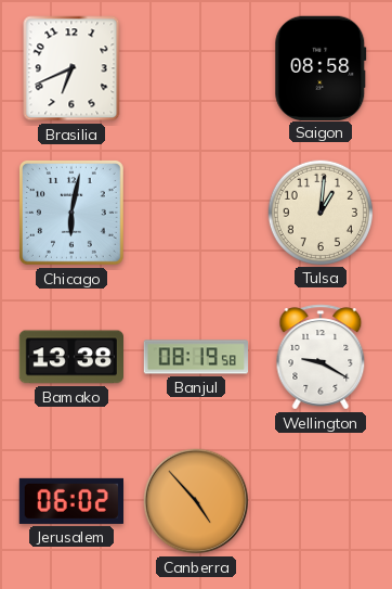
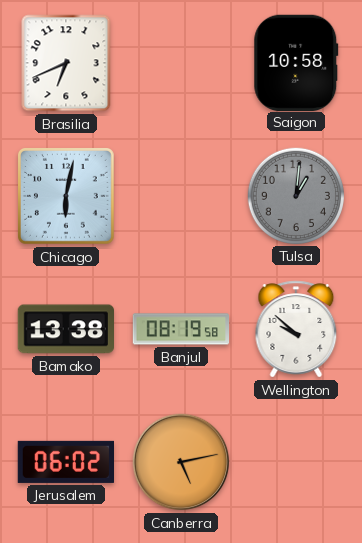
Saigon: 08:58 -> 10:58 (296, 62)
Tulsa dial: cream -> grey (295, 195)
Wellington: 9:20 -> 9:52 (296, 329)
Canberra: 4:53 -> 5:13 (181, 462)
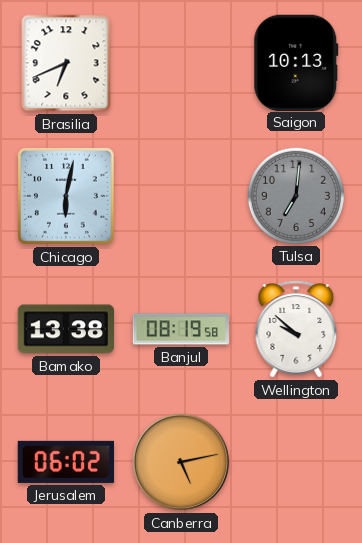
Saigon: 10:58 -> 10:13 (296, 62)
Tulsa: 1:01 -> 7:01 (295, 195)
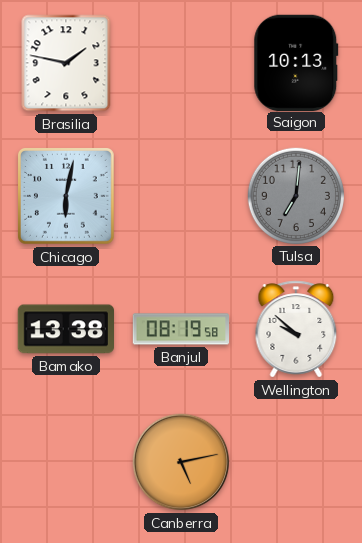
Brasilia: 6:41 -> 1:47 (66, 63)
Jerusalem: 06:02 -> none (65, 462)
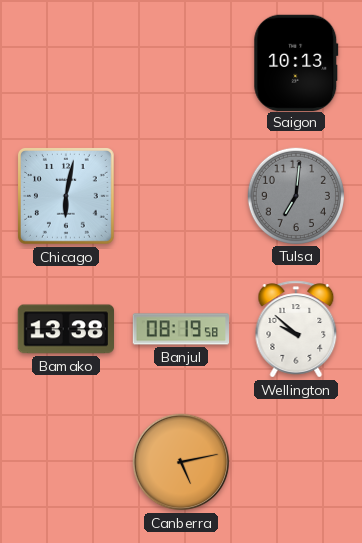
Brasilia: 1:47 -> none (66, 63)
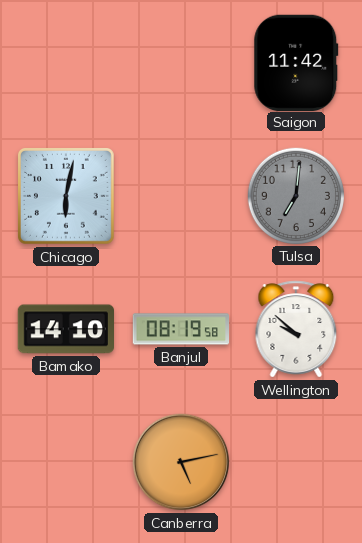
Saigon: 10:13 -> 11:42 (296, 62)
Bamako: 13:38 -> 14:10 (65, 329)
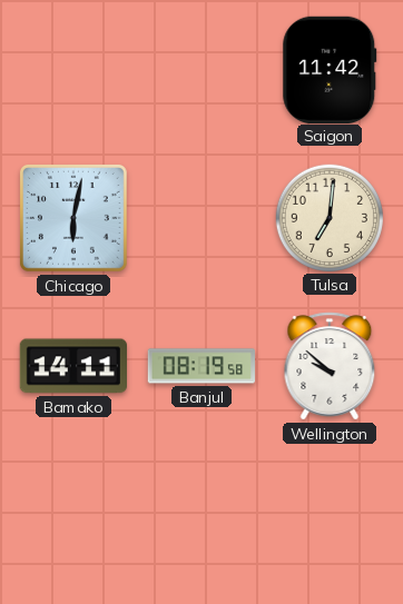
Tulsa dial: grey -> cream (328, 217)
Bamako: 14:10 -> 14:11 (72, 366)
Canberra: 5:13 -> none (181, 462)
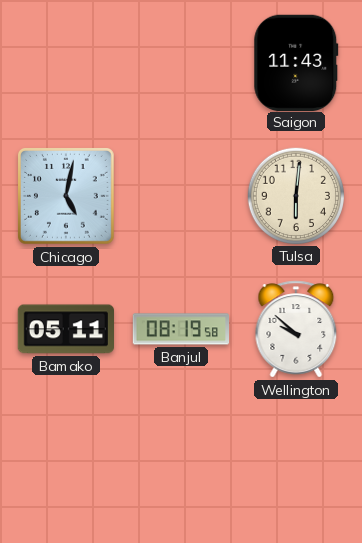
Saigon: 11:42 -> 11:43 (296, 62)
Chicago: 6:02 -> 5:02 (66, 196)
Tulsa: 7:01 -> 6:01 (295, 195)
Bamako: 14:11 -> 05:11 (65, 329)
